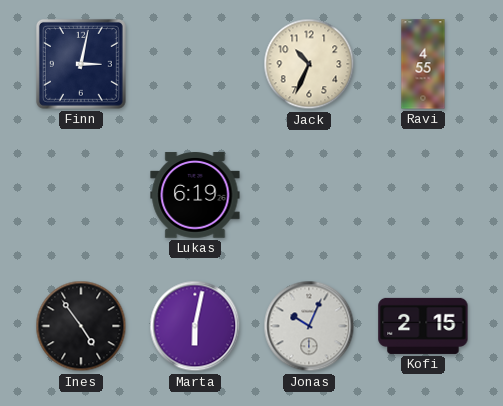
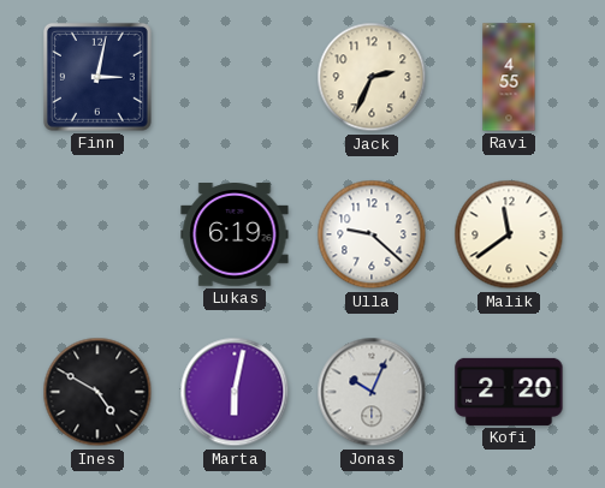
Jack: 10:34 -> 2:34 (372, 77)
Ulla: none -> 9:22 (372, 234)
Malik: none -> 11:39 (509, 234)
Ines: 4:54 -> 4:50 (97, 392)
Kofi: 2:15 -> 2:20 (509, 392)
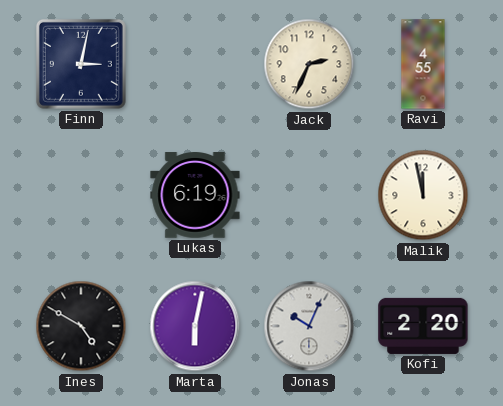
Ulla: 9:22 -> none (372, 234)
Malik: 11:39 -> 11:58 (423, 195)
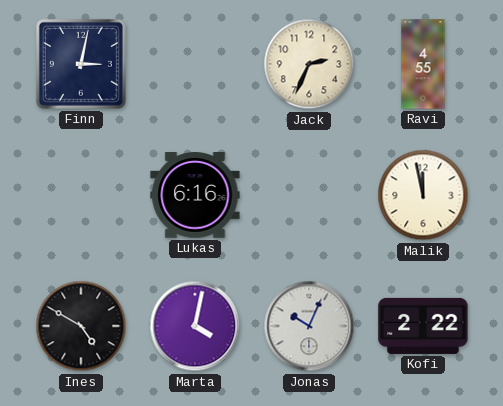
Lukas: 6:19 -> 6:16 (195, 195)
Marta: 6:02 -> 4:02 (195, 326)
Kofi: 2:20 -> 2:22 (423, 326)
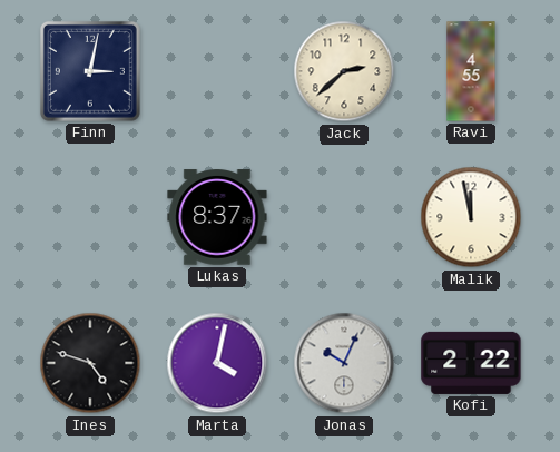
Jack: 2:34 -> 2:38 (344, 71)
Lukas: 6:16 -> 8:37 (217, 217)
Ines: 4:50 -> 4:48 (90, 363)
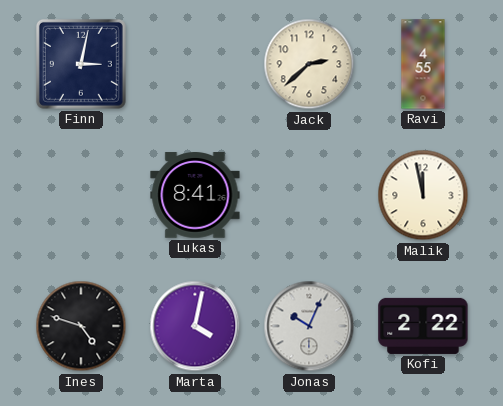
Lukas: 8:37 -> 8:41 (195, 195)
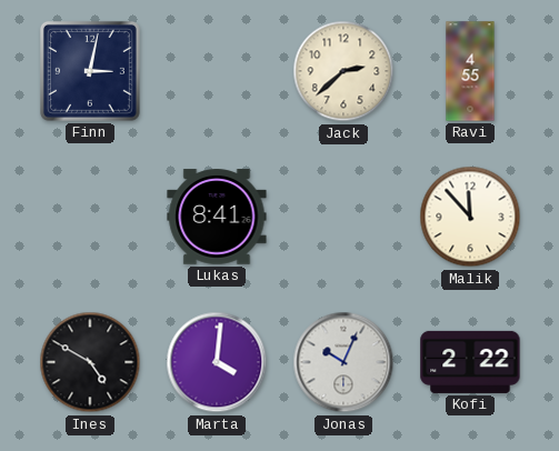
Malik: 11:58 -> 11:53 (470, 217)
Ines: 4:48 -> 4:50 (90, 362)
Marta: 4:02 -> 4:01 (217, 362)
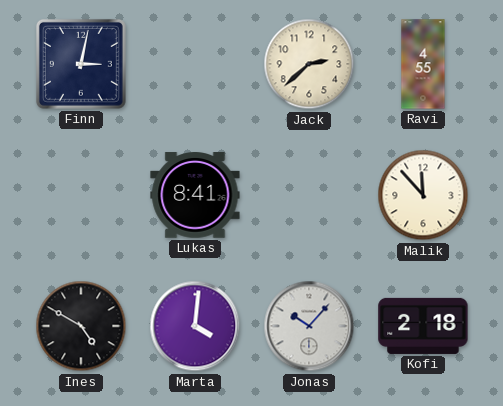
Jonas: 10:04 -> 10:07 (309, 326)
Kofi: 2:22 -> 2:18 (423, 326)
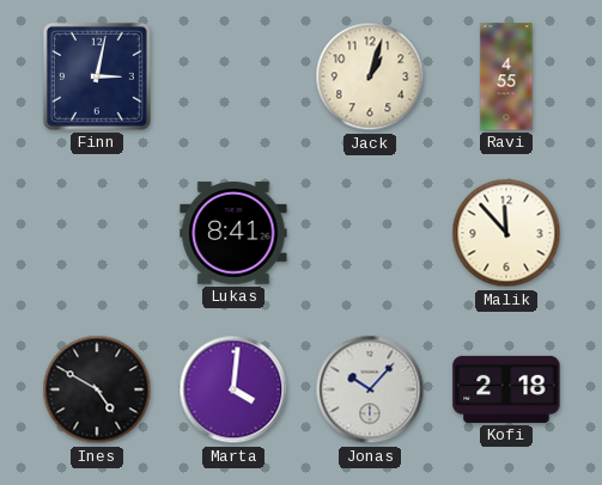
Jack: 2:38 -> 1:03 (370, 76)
